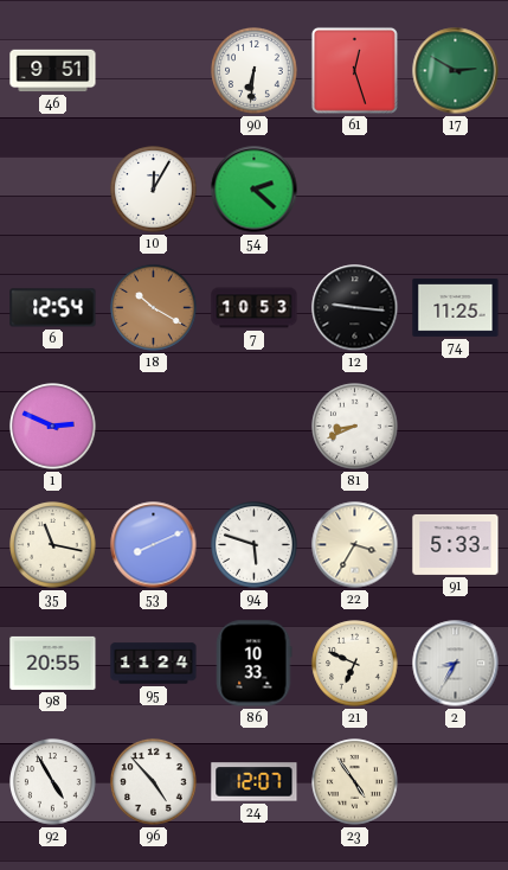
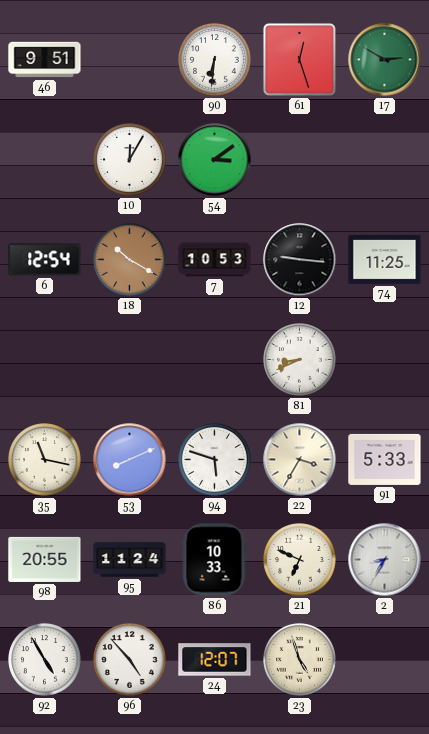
54: 2:22 -> 3:09 (215, 160)
1: 2:49 -> none (53, 427)
23: 4:54 -> 4:57 (300, 660)
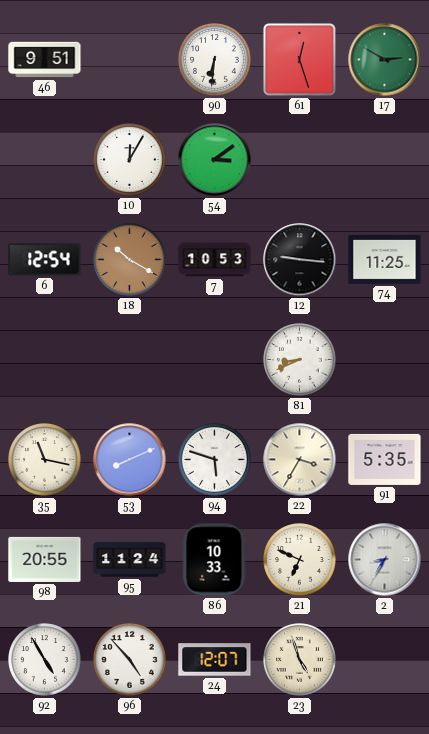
91: 5:33 -> 5:35 (385, 459)
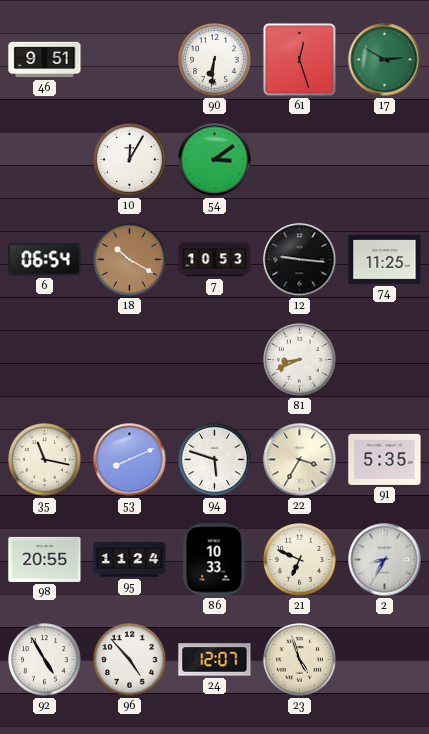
6: 12:54 -> 06:54 (45, 260)
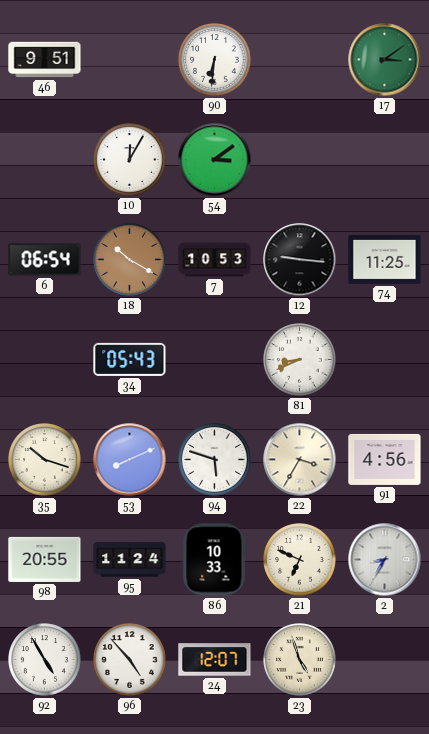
61: 12:27 -> none (299, 59)
17: 2:50 -> 3:09 (385, 60)
34: none -> 05:43 (130, 359)
35: 11:17 -> 10:18 (45, 460)
91: 5:35 -> 4:56 (385, 459)
